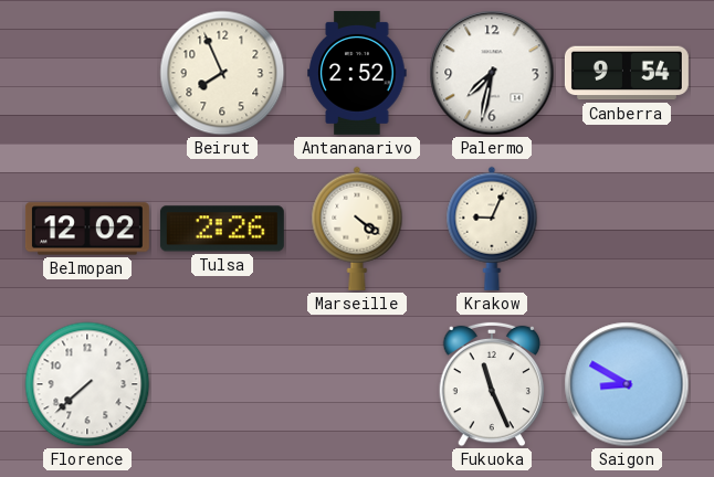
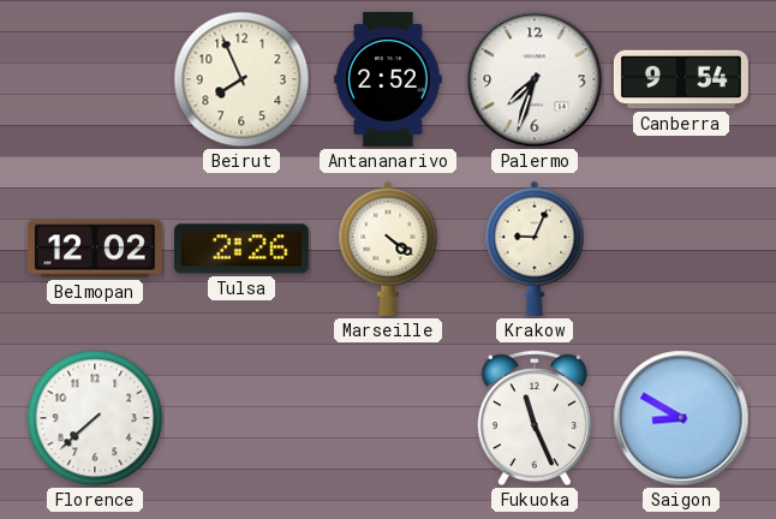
Palermo: 7:32 -> 7:33 (535, 79)
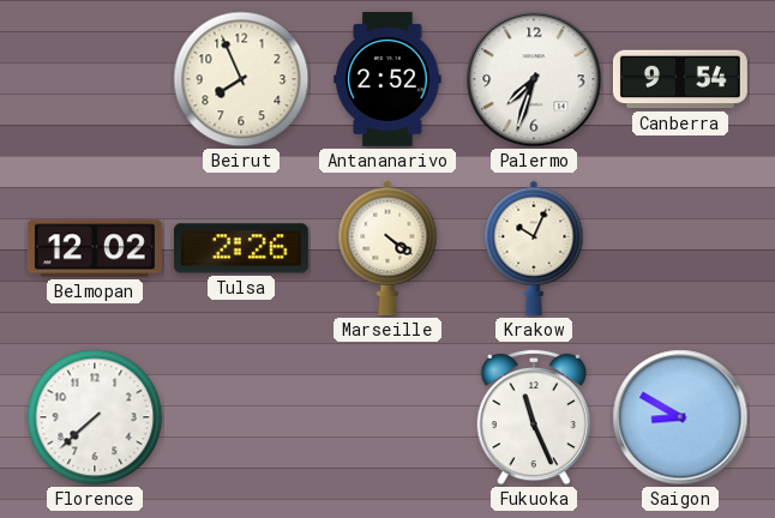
Krakow: 9:04 -> 10:04 (534, 248)
